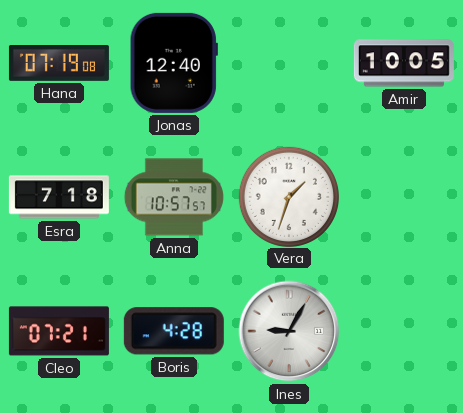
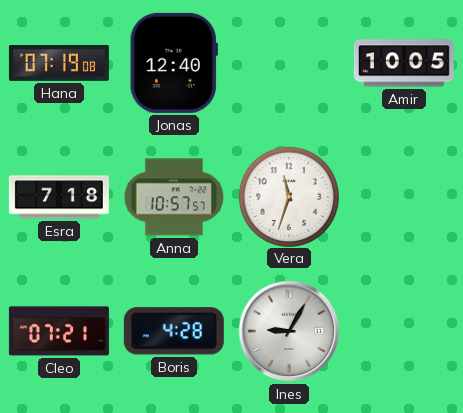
Vera: 1:33 -> 11:33 (288, 196)
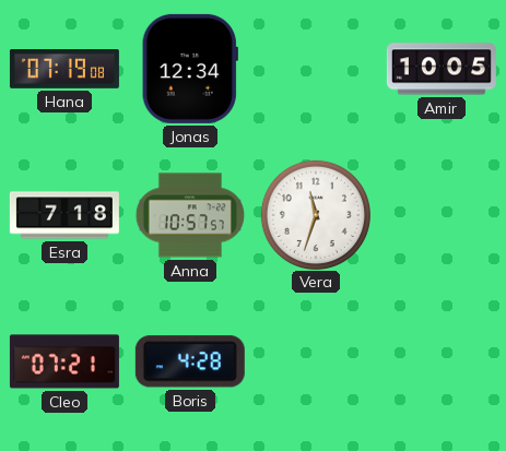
Jonas: 12:40 -> 12:34 (190, 69)
Ines: 9:05 -> none (289, 331)
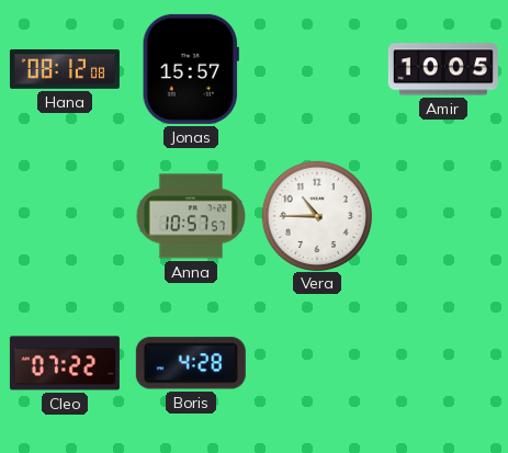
Hana: 07:19 -> 08:12 (65, 70)
Jonas: 12:34 -> 15:57 (191, 69)
Esra: 7:18 -> none (64, 215)
Vera: 11:33 -> 10:45 (316, 215)
Cleo: 07:21 -> 07:22 (65, 363)
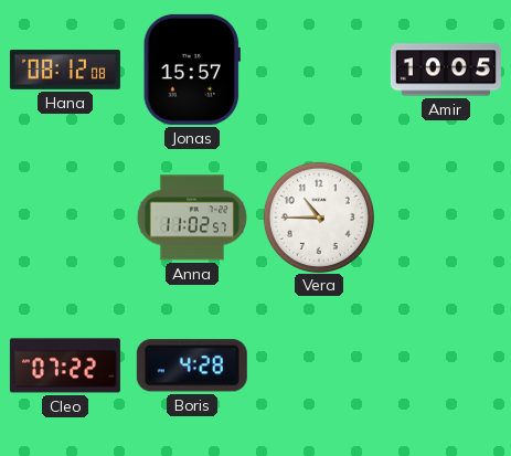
Anna: 10:57 -> 11:02 (192, 218)
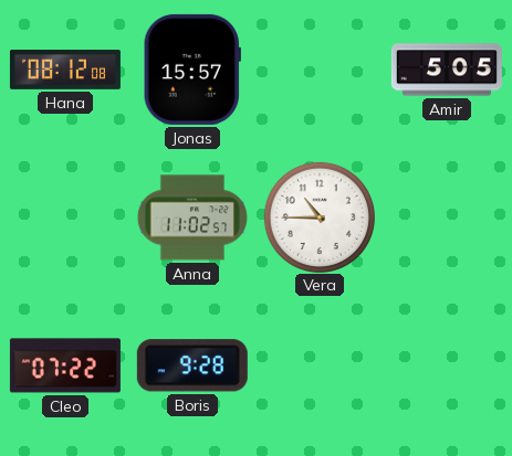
Amir: 10:05 -> 5:05 (447, 70)
Boris: 4:28 -> 9:28 (192, 365)
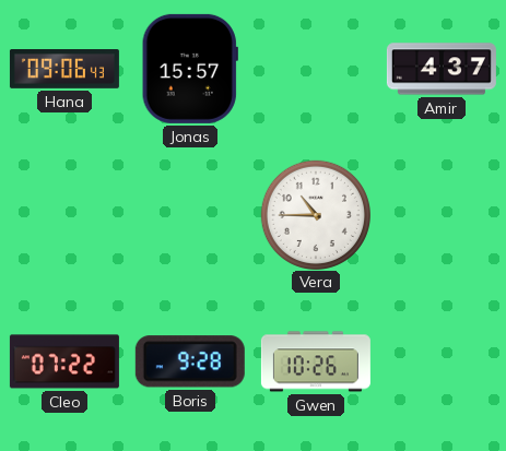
Hana: 08:12 -> 09:06 (64, 70)
Amir: 5:05 -> 4:37 (442, 69)
Anna: 11:02 -> none (192, 218)
Gwen: none -> 10:26 (316, 361)
